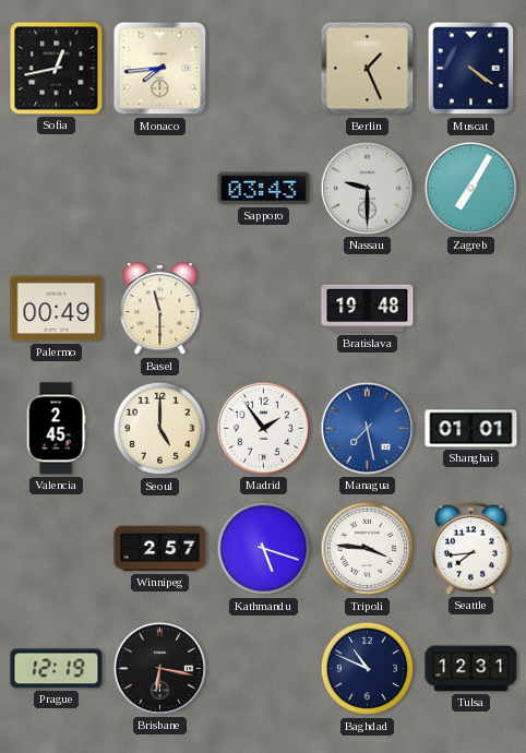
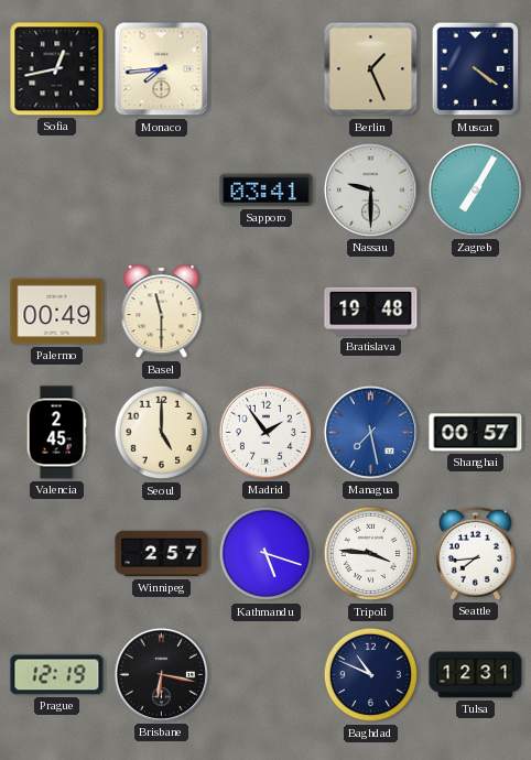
Sapporo: 03:43 -> 03:41 (267, 191)
Shanghai: 01:01 -> 00:57 (476, 433)
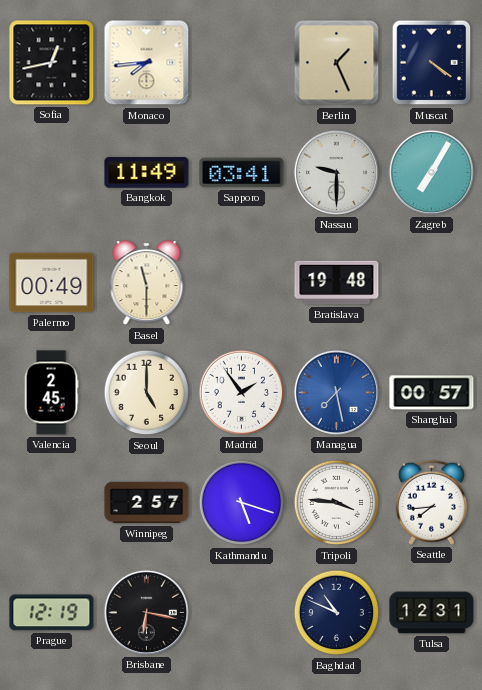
Bangkok: none -> 11:49 (147, 173)
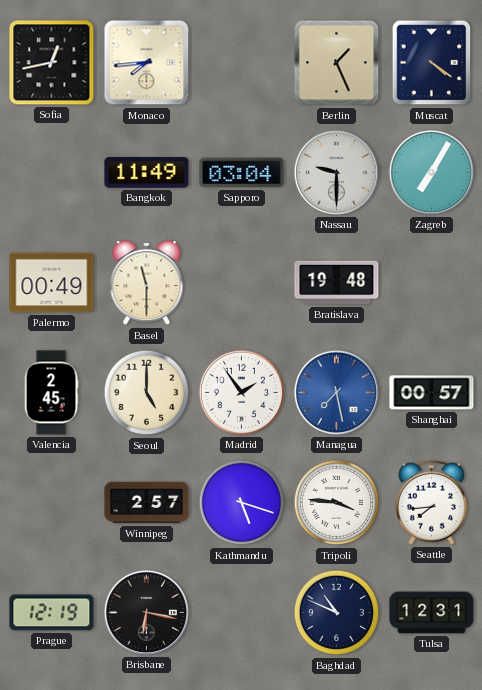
Sapporo: 03:41 -> 03:04 (242, 173)
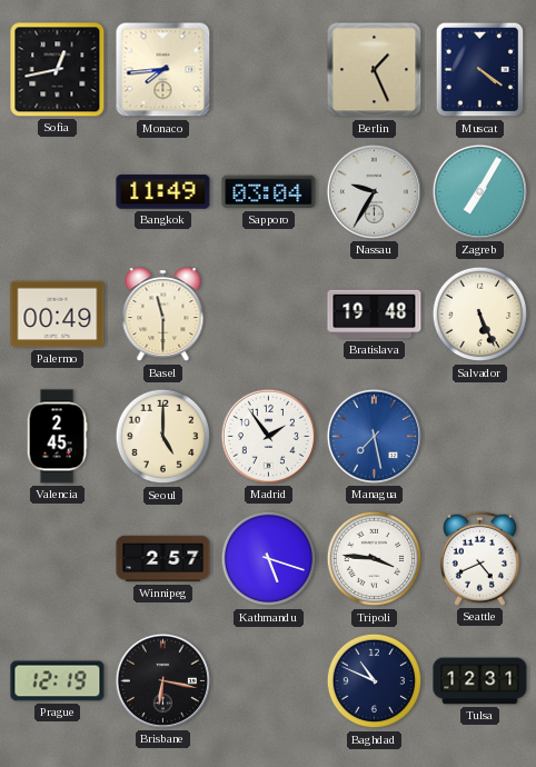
Nassau: 9:30 -> 9:35 (374, 191)
Salvador: none -> 5:26 (480, 315)
Shanghai: 00:57 -> none (432, 393)
Seattle: 7:44 -> 4:41 (479, 558)
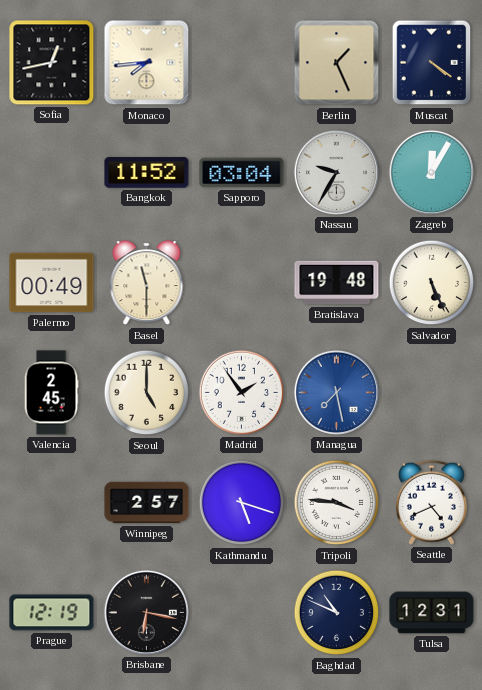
Bangkok: 11:49 -> 11:52 (147, 173)
Zagreb: 7:05 -> 12:05 (431, 172)
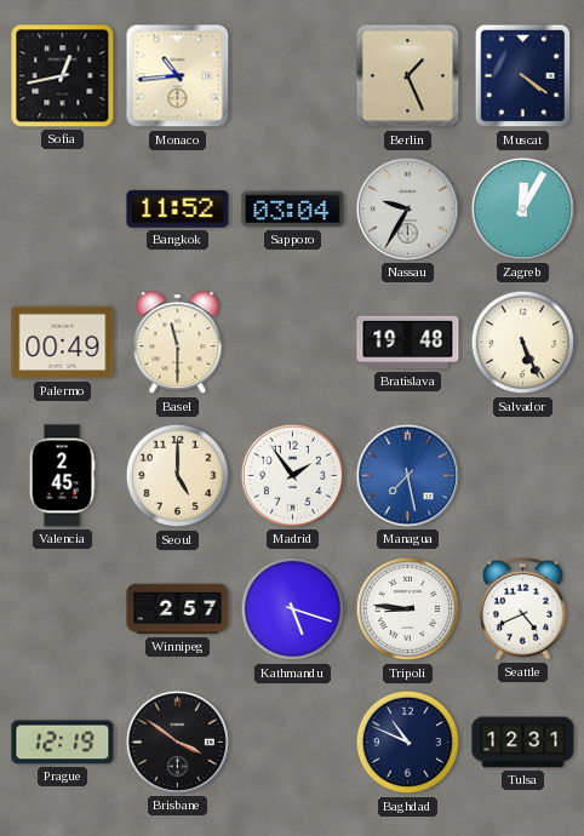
Monaco: 7:44 -> 10:44 (178, 76)
Tripoli: 3:46 -> 8:46 (408, 609)
Brisbane: 6:17 -> 3:51 (177, 741)
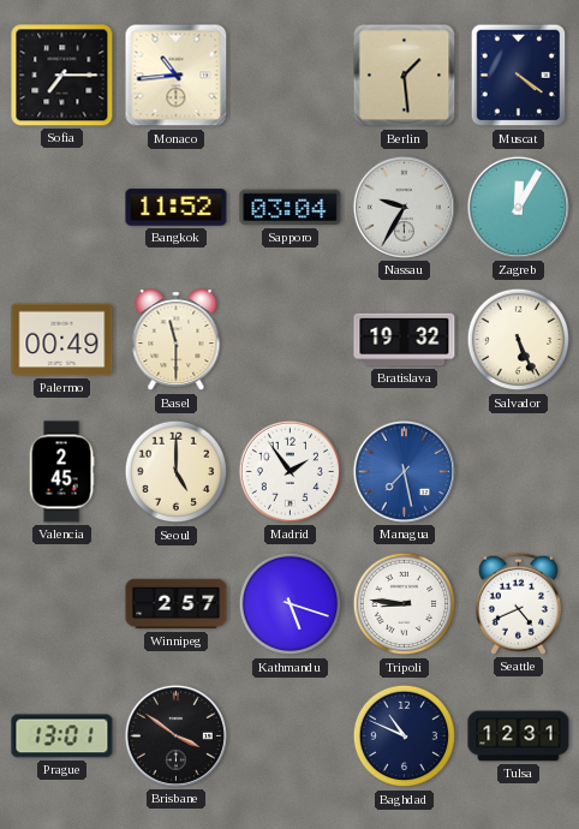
Sofia: 12:43 -> 7:15 (62, 76)
Berlin: 1:26 -> 1:29 (405, 76)
Bratislava: 19:48 -> 19:32 (405, 340)
Prague: 12:19 -> 13:01 (62, 736)
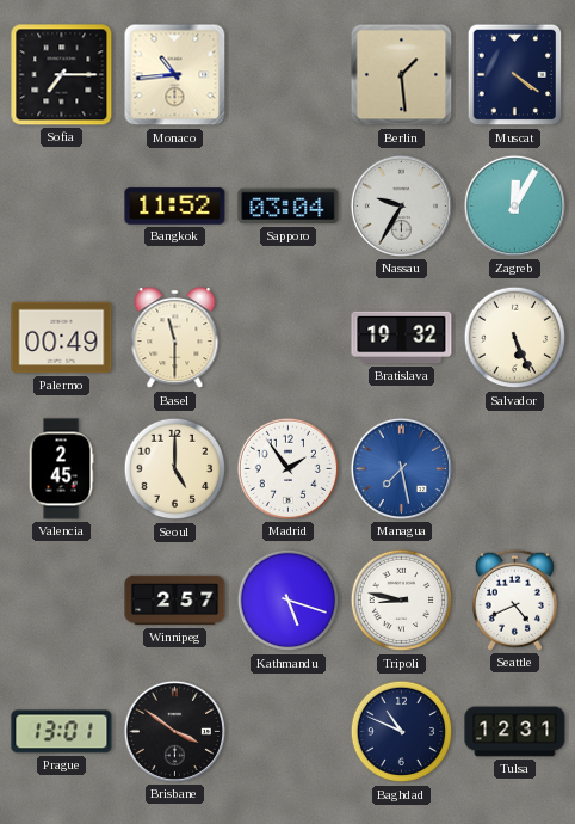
Tripoli: 8:46 -> 8:47 (402, 601)
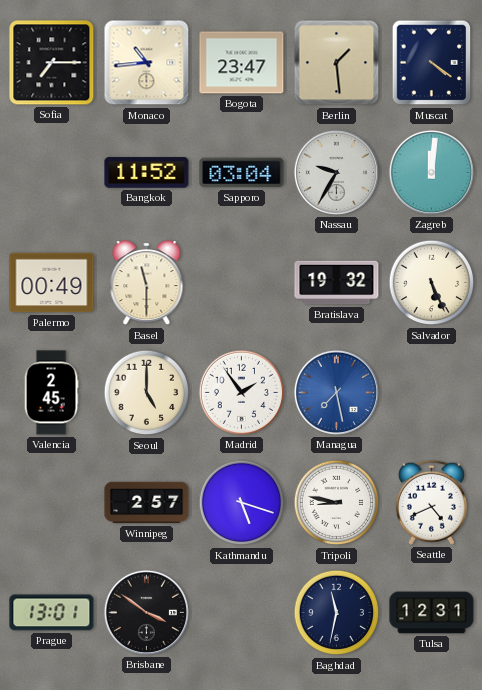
Bogota: none -> 23:47 (242, 63)
Zagreb: 12:05 -> 12:01 (431, 172)
Baghdad: 10:49 -> 11:32 (337, 613)
